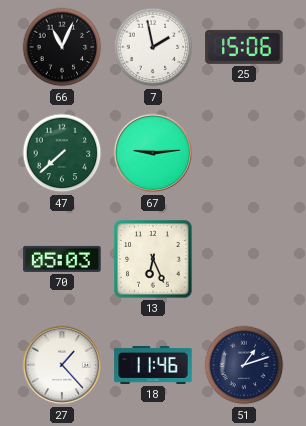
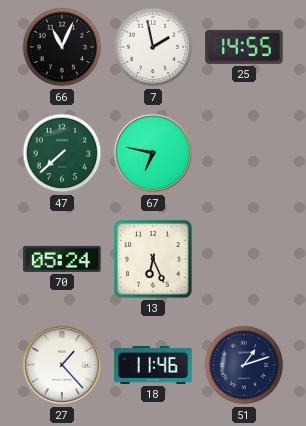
25: 15:06 -> 14:55 (244, 47)
67: 9:14 -> 6:47 (153, 153)
70: 05:03 -> 05:24 (62, 259)
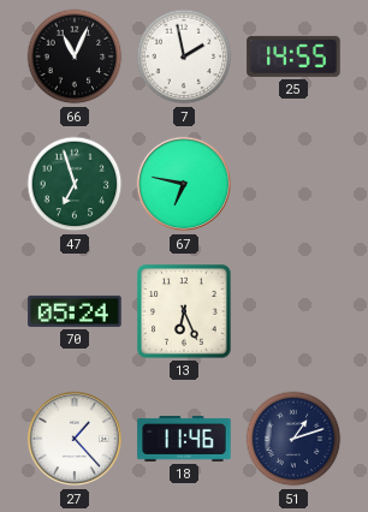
47: 7:38 -> 6:57 (75, 184)
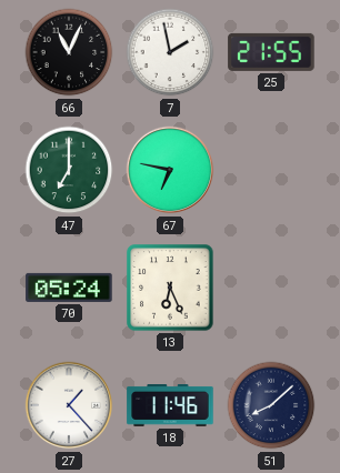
25: 14:55 -> 21:55 (271, 52)
47: 6:57 -> 7:00 (69, 170)
51: 1:12 -> 8:08 (271, 405)
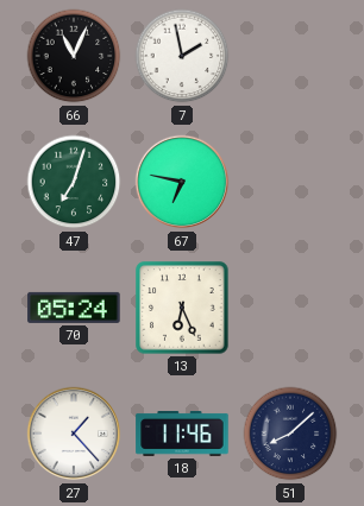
25: 21:55 -> none (271, 52)
47: 7:00 -> 7:03 (74, 182)
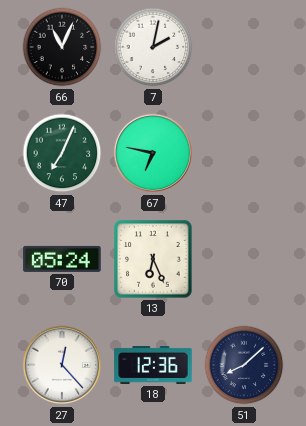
7: 1:58 -> 2:02 (153, 47)
47: 7:03 -> 7:04 (62, 153)
27: 1:23 -> 12:23 (62, 365)
18: 11:46 -> 12:36 (153, 366)
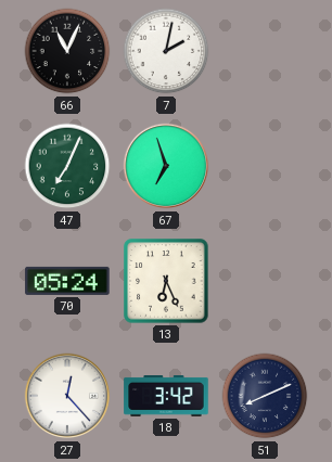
67: 6:47 -> 6:57 (166, 166)
18: 12:36 -> 3:42 (166, 397)
51: 8:08 -> 8:11 (265, 396)
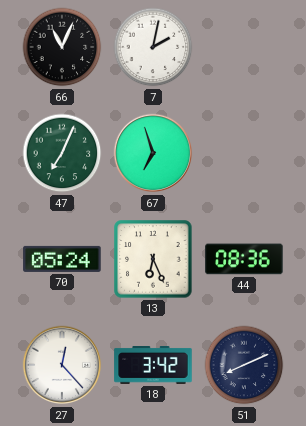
44: none -> 08:36 (244, 259)
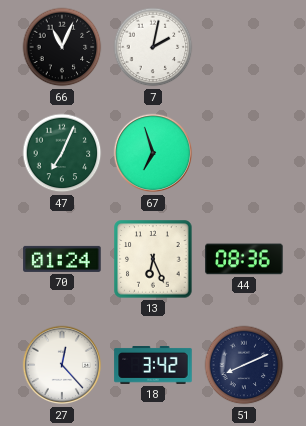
70: 05:24 -> 01:24 (62, 259)
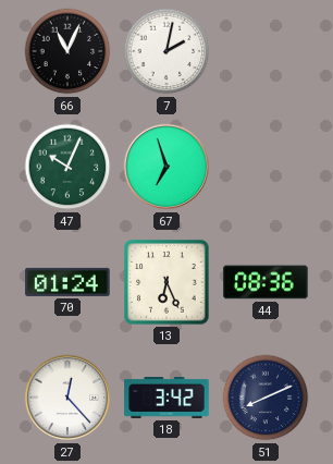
47: 7:04 -> 10:04 (67, 167)
